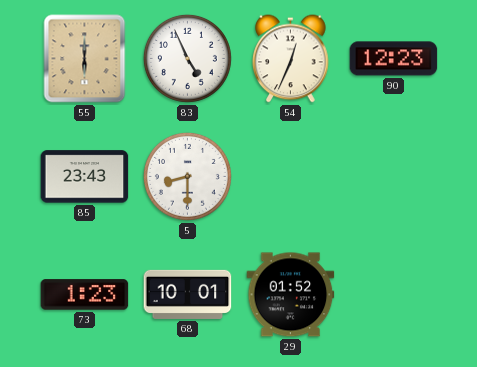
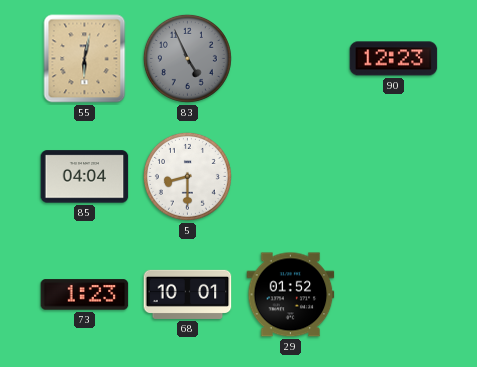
55: 6:00 -> 6:02 (85, 59)
83 dial: white -> grey (187, 58)
54: 12:34 -> none (291, 59)
85: 23:43 -> 04:04 (85, 177)
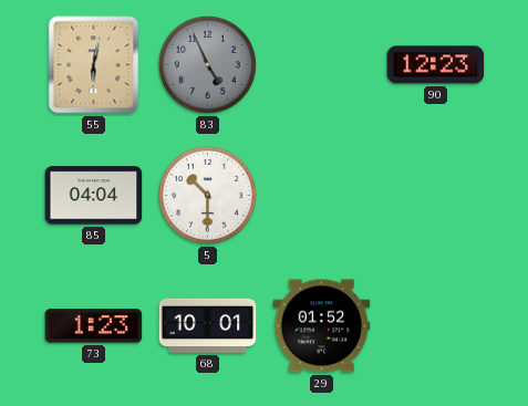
5: 8:30 -> 10:30 (207, 195)
